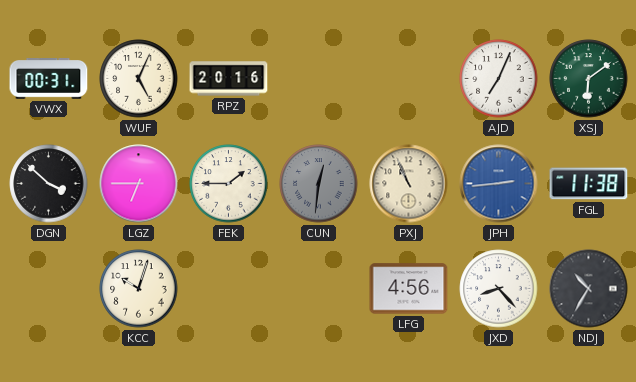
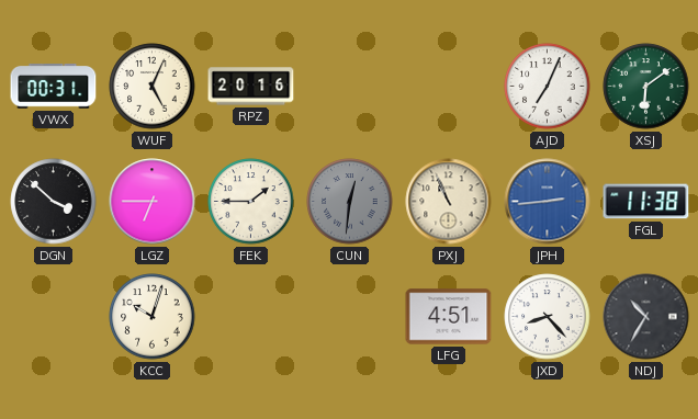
LFG: 4:56 -> 4:51 (449, 317)
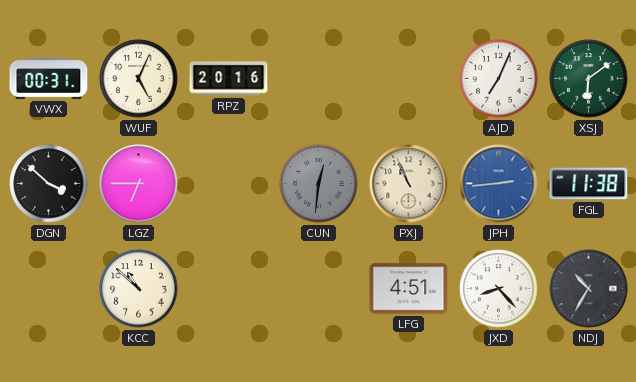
FEK: 1:45 -> none (251, 202)
KCC: 10:03 -> 10:52 (139, 289)
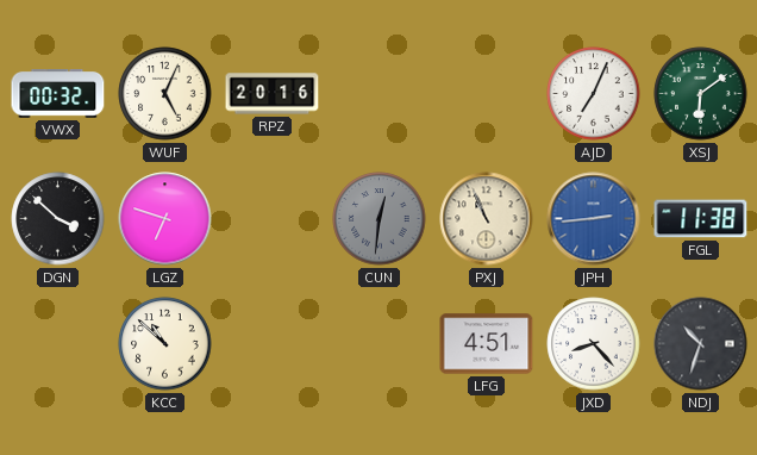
VWX: 00:31 -> 00:32 (58, 94)
LGZ: 6:45 -> 6:48 (165, 219)
NDJ: 10:35 -> 10:33 (701, 344)
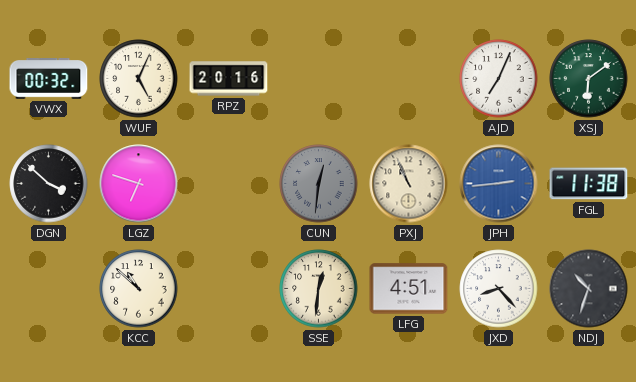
SSE: none -> 12:31 (319, 289)
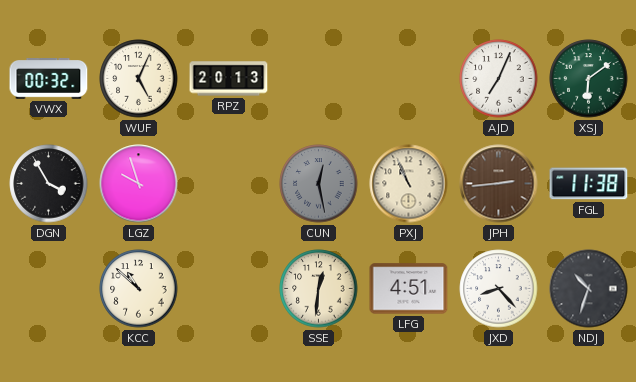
RPZ: 20:16 -> 20:13 (229, 79)
DGN: 3:52 -> 3:55 (49, 184)
LGZ: 6:48 -> 9:57 (139, 184)
CUN: 12:31 -> 12:28 (319, 184)
JPH dial: blue -> brown (499, 184)
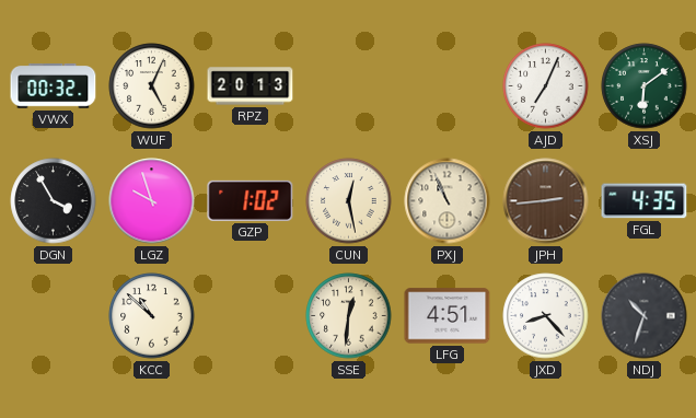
GZP: none -> 1:02 (251, 200)
CUN dial: grey -> cream (349, 201)
FGL: 11:38 -> 4:35 (645, 201)
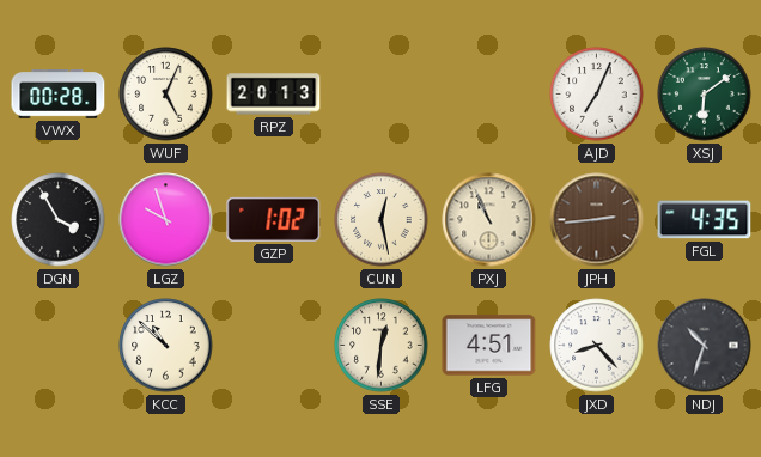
VWX: 00:32 -> 00:28 (59, 95)
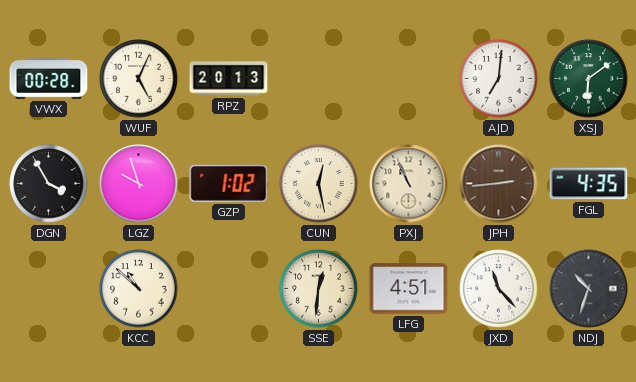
AJD: 7:04 -> 7:01 (499, 79)
JXD: 8:23 -> 11:23 (499, 289)
